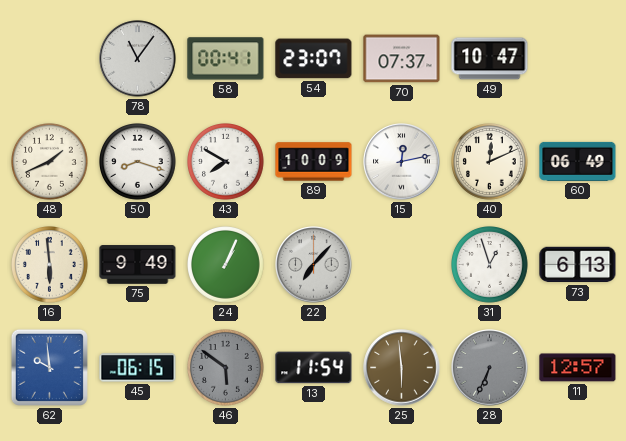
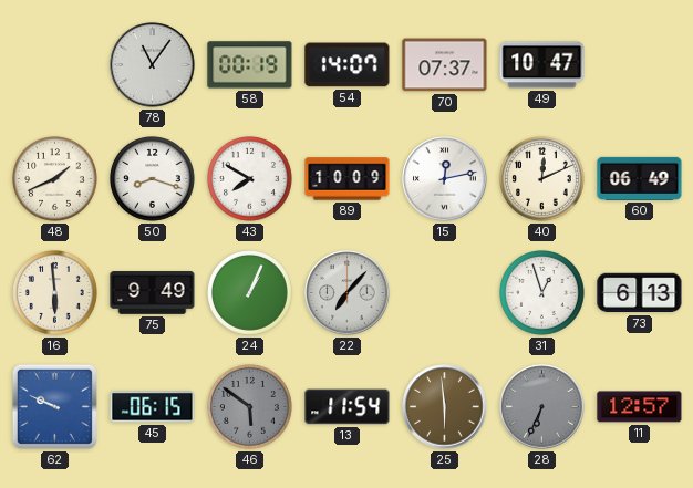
58: 00:41 -> 00:19 (250, 65)
54: 23:07 -> 14:07 (348, 65)
62: 9:59 -> 9:49 (54, 406)
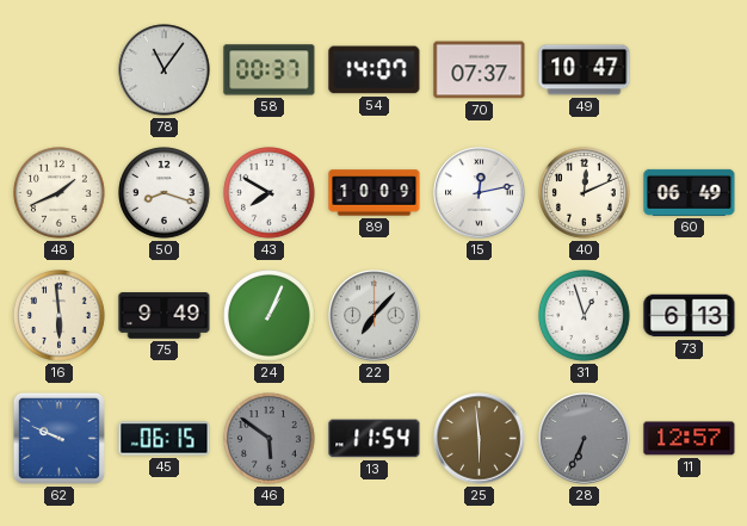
58: 00:19 -> 00:37 (270, 70)
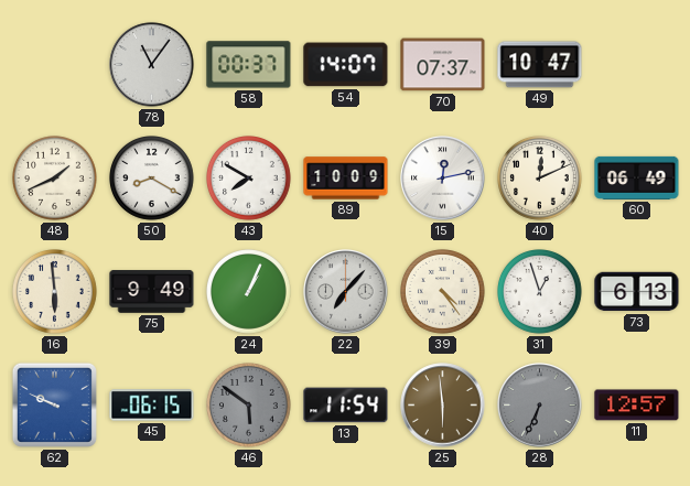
50: 8:18 -> 8:20 (152, 179)
39: none -> 4:24 (443, 292)
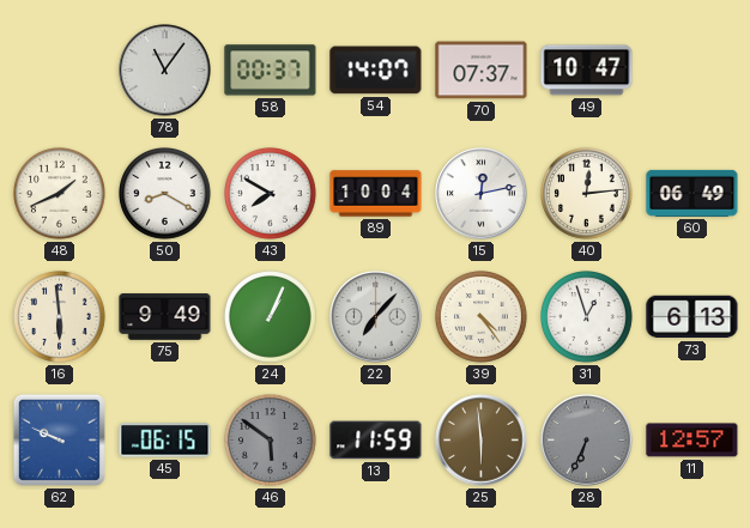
89: 10:09 -> 10:04 (376, 194)
40: 12:11 -> 12:14 (587, 194)
13: 11:54 -> 11:59 (376, 441)
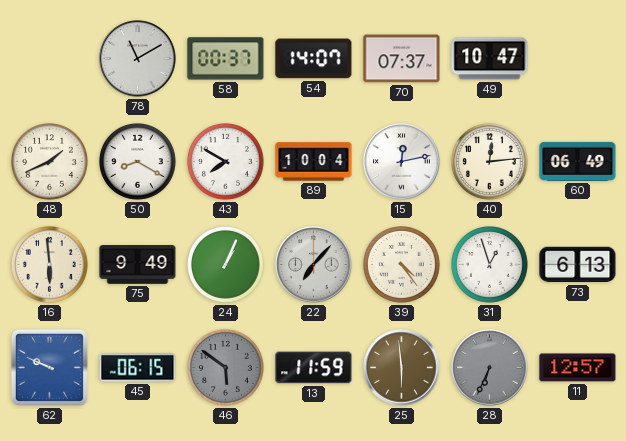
78: 11:06 -> 11:10 (138, 59)
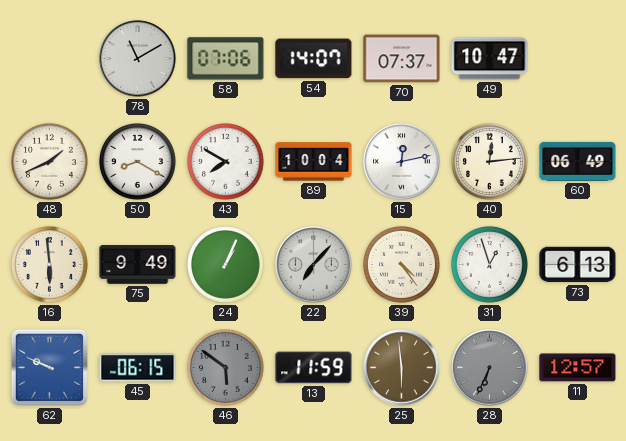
58: 00:37 -> 07:06 (226, 59)
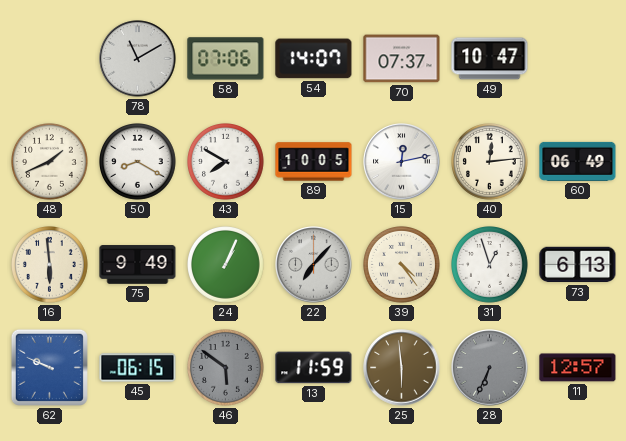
89: 10:04 -> 10:05 (314, 162)
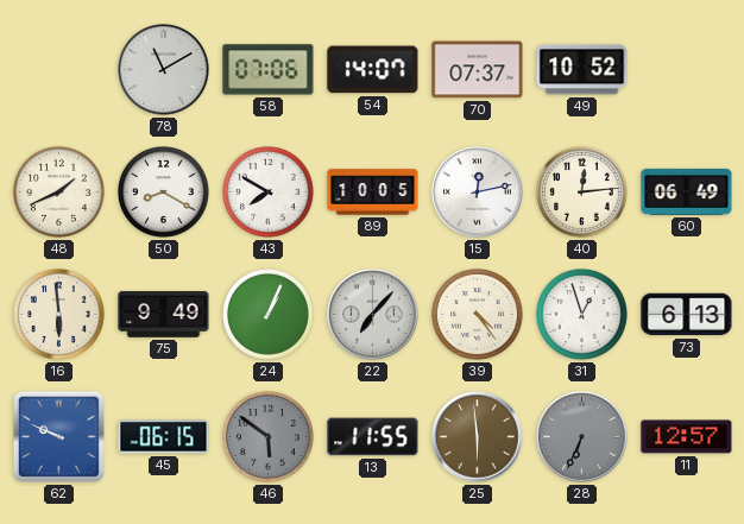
49: 10:47 -> 10:52 (582, 70)
13: 11:59 -> 11:55 (373, 437)
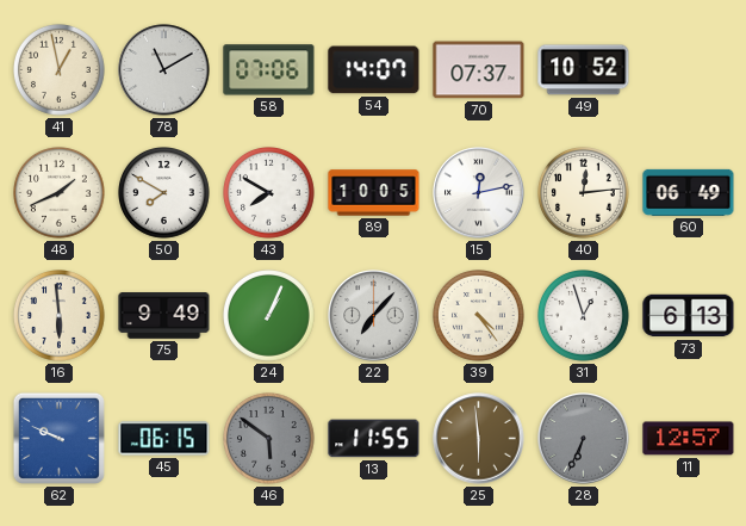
41: none -> 12:58 (60, 70)
50: 8:20 -> 7:50 (164, 193)
